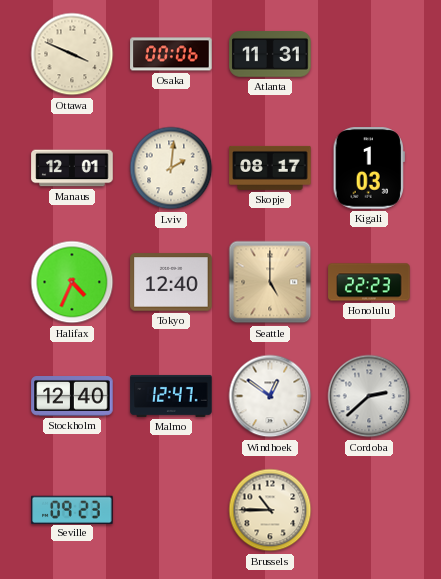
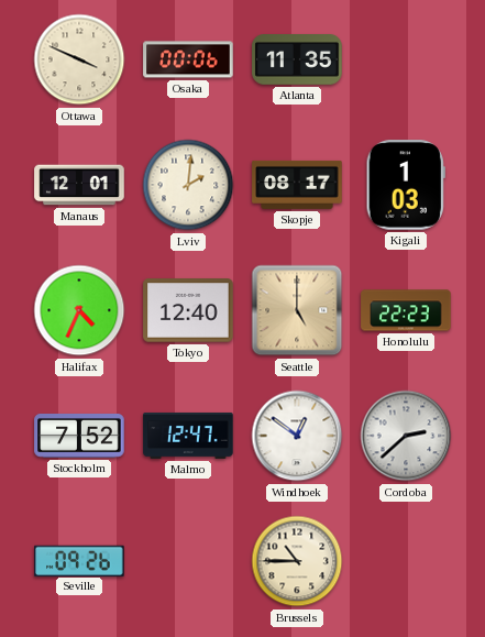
Atlanta: 11:31 -> 11:35 (297, 61)
Stockholm: 12:40 -> 7:52 (79, 437)
Seville: 09:23 -> 09:26 (79, 560)
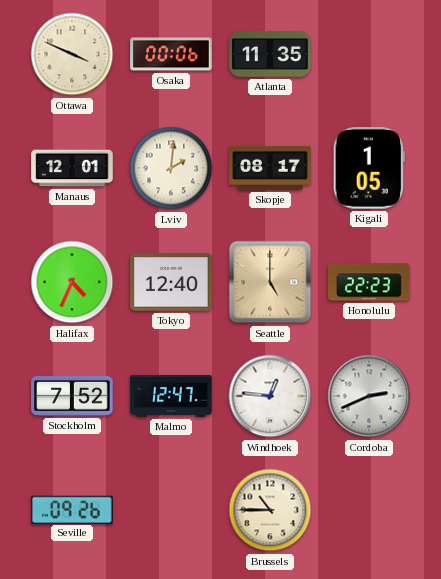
Kigali: 1:03 -> 1:05 (369, 168)
Windhoek: 12:51 -> 12:46 (270, 396)
Cordoba: 2:38 -> 2:41 (369, 396)
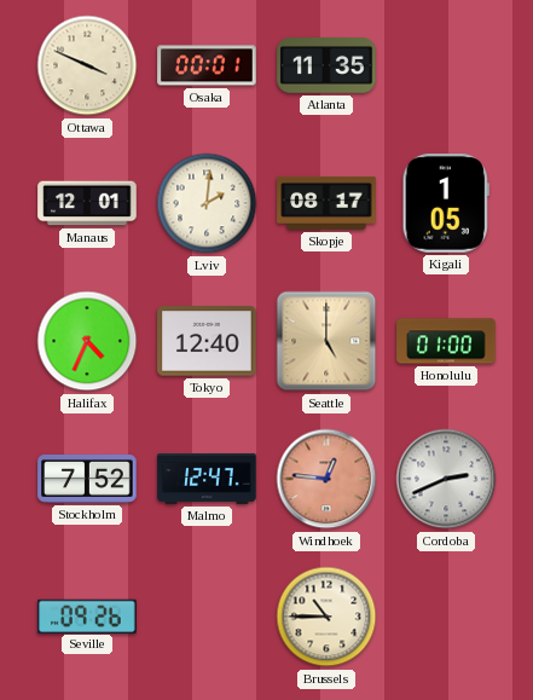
Osaka: 00:06 -> 00:01 (207, 65)
Honolulu: 22:23 -> 01:00 (446, 341)
Windhoek dial: white -> salmon (326, 479)
